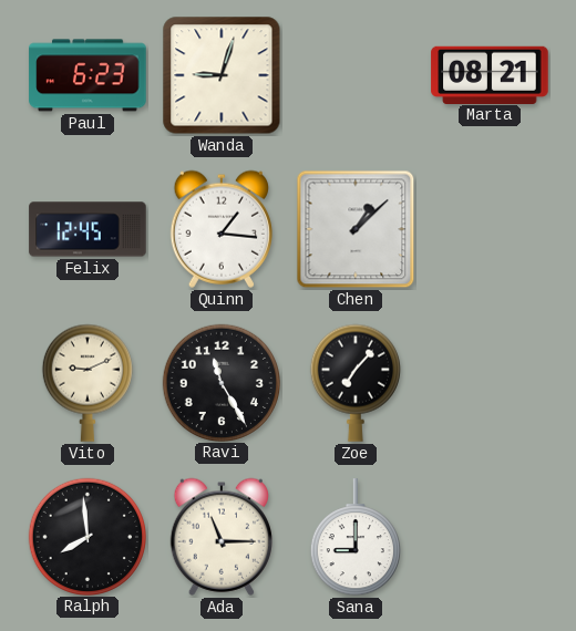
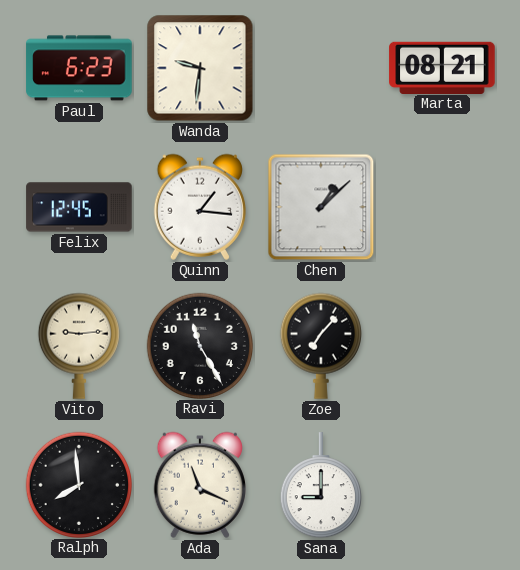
Wanda: 9:03 -> 9:31 (200, 68)
Vito: 9:11 -> 9:14 (79, 346)
Ada: 11:15 -> 11:19 (200, 485)
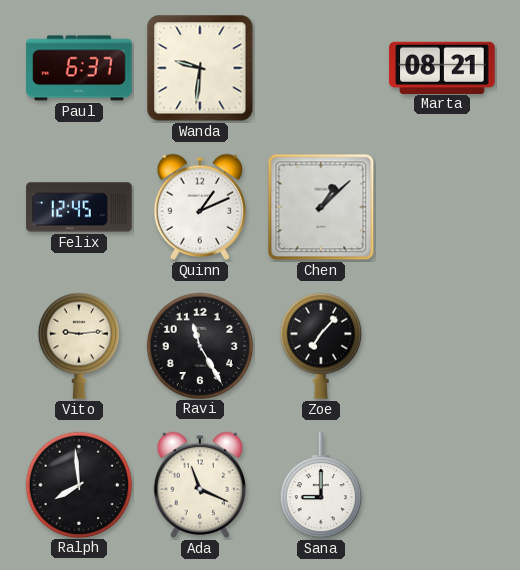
Paul: 6:23 -> 6:37 (79, 68)
Quinn: 1:16 -> 1:11 (200, 207)
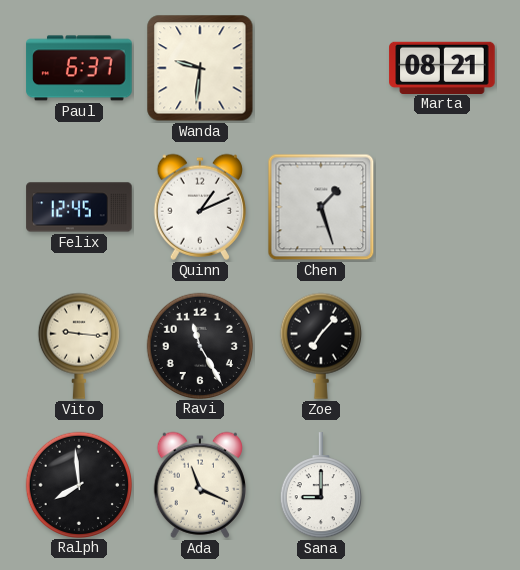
Chen: 1:08 -> 1:27 (321, 207)
Vito: 9:14 -> 9:16 (79, 346)
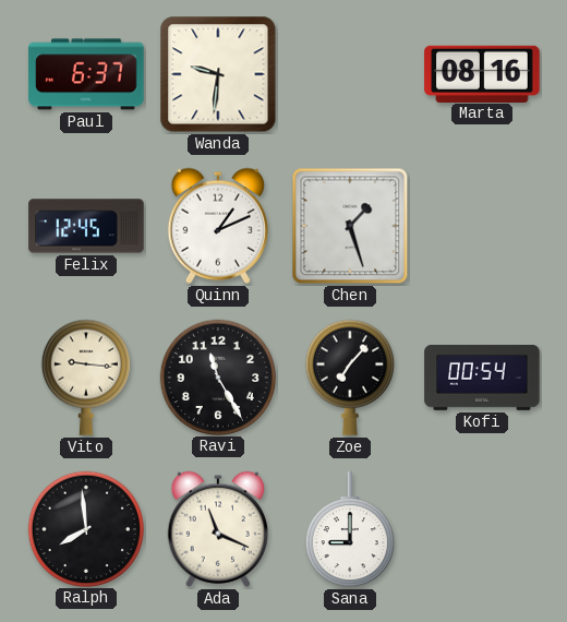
Marta: 08:21 -> 08:16 (482, 73)
Kofi: none -> 00:54 (482, 378)
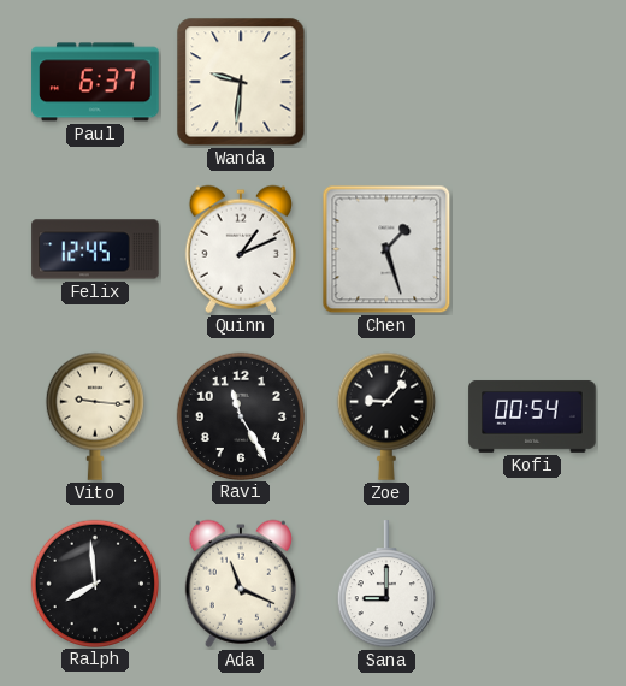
Marta: 08:16 -> none (482, 73)
Zoe: 7:07 -> 9:07 (386, 416)
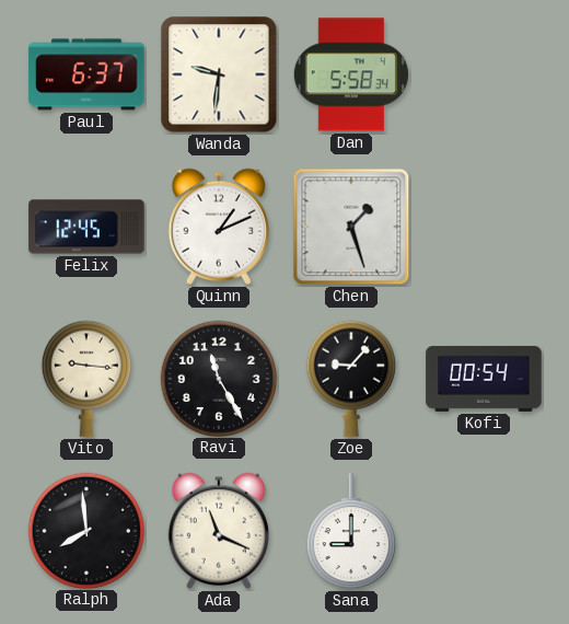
Dan: none -> 5:58 (351, 74)
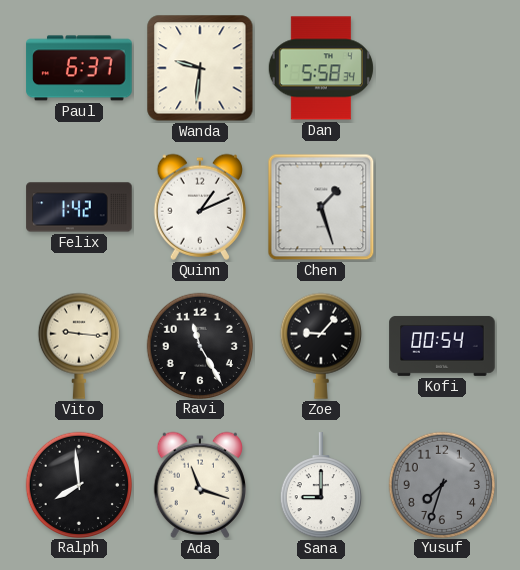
Felix: 12:45 -> 1:42 (79, 207)
Ada: 11:19 -> 11:18 (200, 485)
Yusuf: none -> 7:33 (441, 484)
